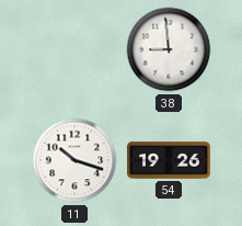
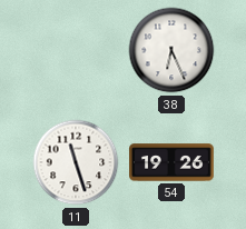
38: 8:59 -> 6:26 (171, 50)
11: 10:18 -> 11:27 (76, 162)
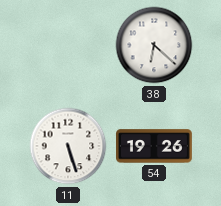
38: 6:26 -> 6:22 (154, 45)
11: 11:27 -> 5:27 (68, 146)
